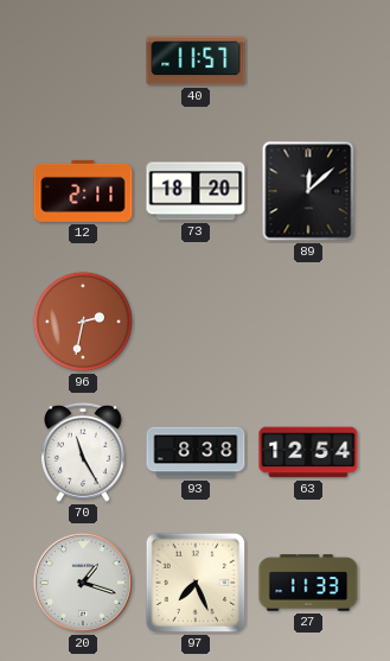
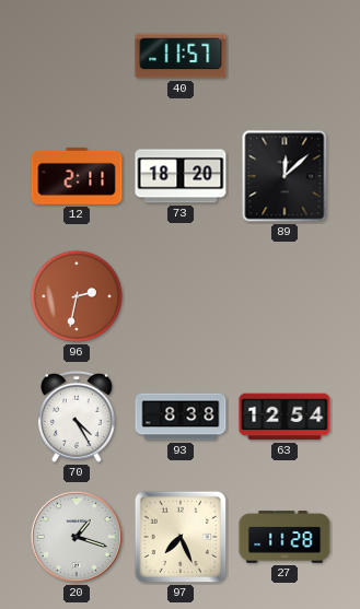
70: 11:25 -> 4:25 (78, 417)
27: 11:33 -> 11:28 (284, 537)
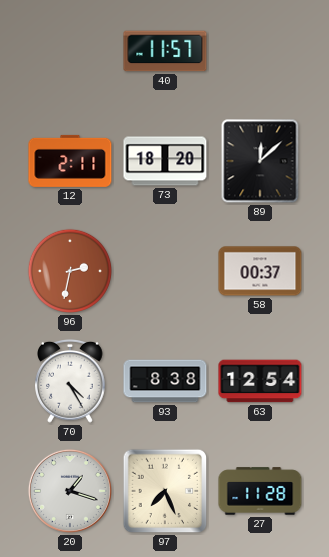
58: none -> 00:37 (260, 271)
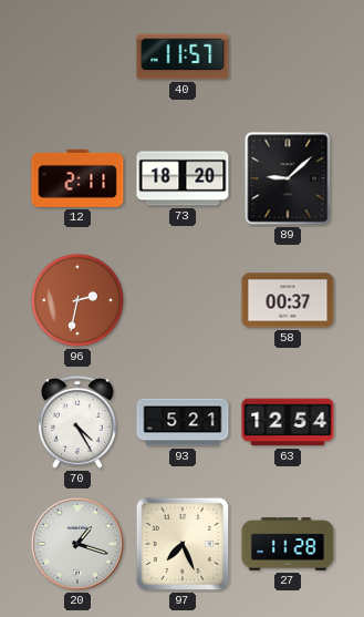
89: 12:08 -> 9:08 (288, 178)
93: 8:38 -> 5:21 (183, 422)
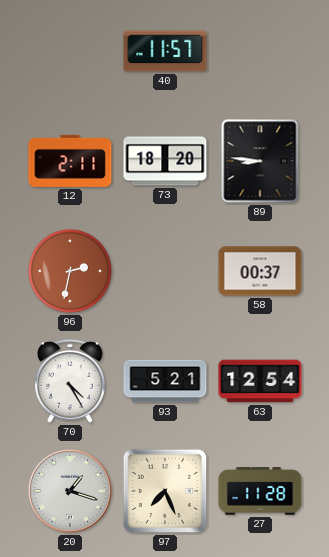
89: 9:08 -> 8:46 (260, 161)
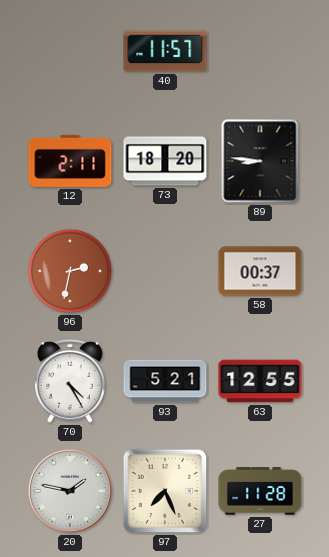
63: 12:54 -> 12:55 (260, 381)
20: 1:18 -> 1:47 (70, 491)
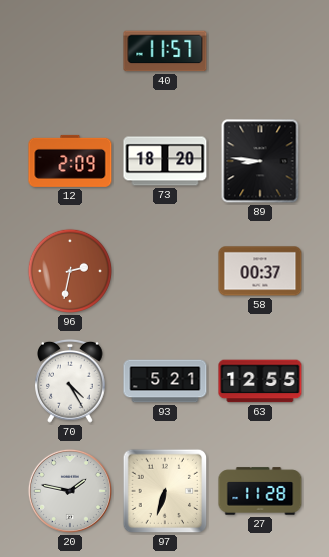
12: 2:11 -> 2:09 (70, 161)
97: 7:26 -> 6:33 (165, 491)
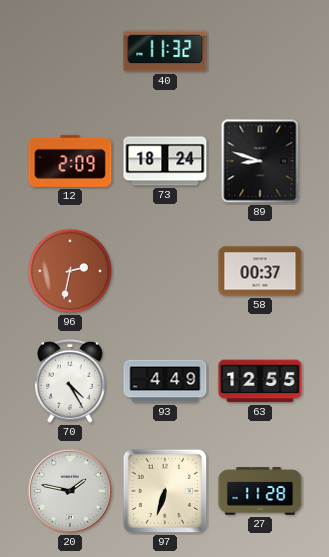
40: 11:57 -> 11:32 (165, 51)
73: 18:20 -> 18:24 (165, 161)
89: 8:46 -> 8:48 (260, 161)
93: 5:21 -> 4:49 (165, 381)
